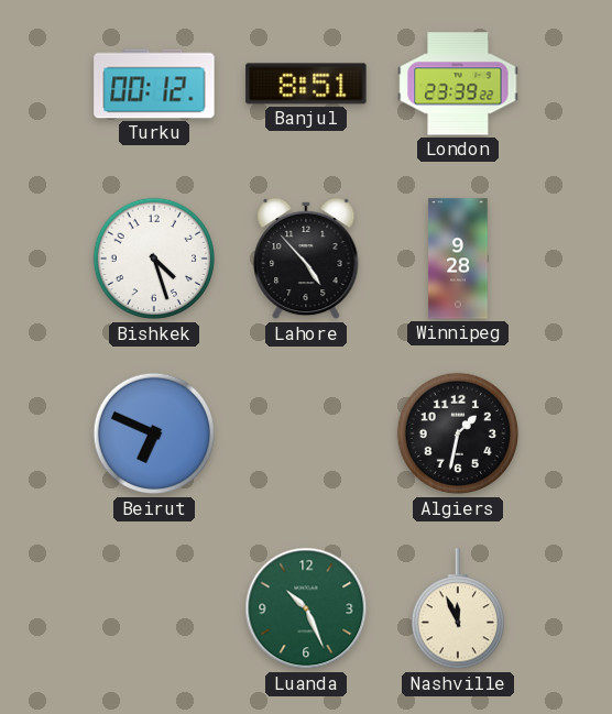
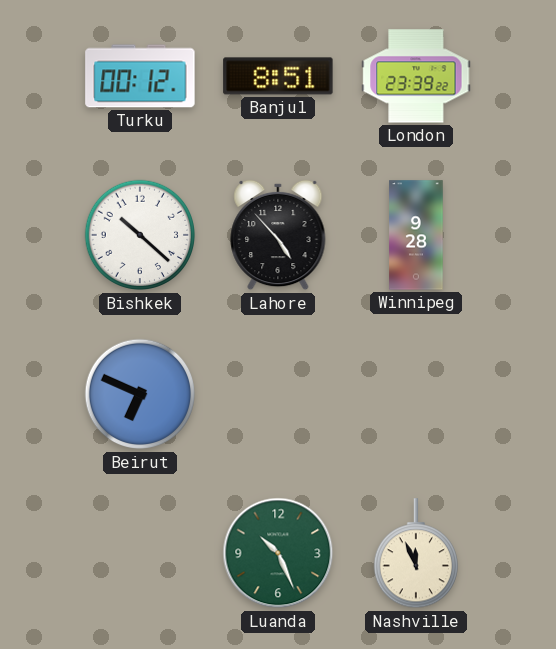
Bishkek: 4:27 -> 10:22 (140, 235)
Algiers: 1:32 -> none (458, 433)
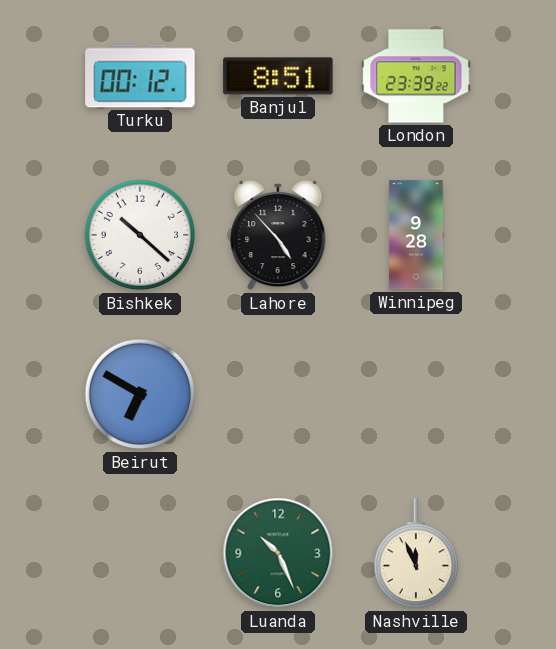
Beirut: 6:49 -> 6:50 (140, 394)
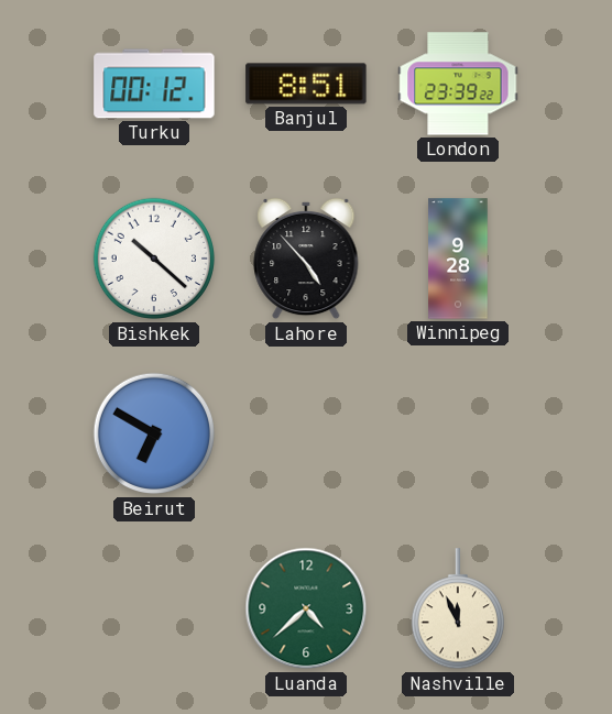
Luanda: 10:26 -> 4:38 (306, 608)
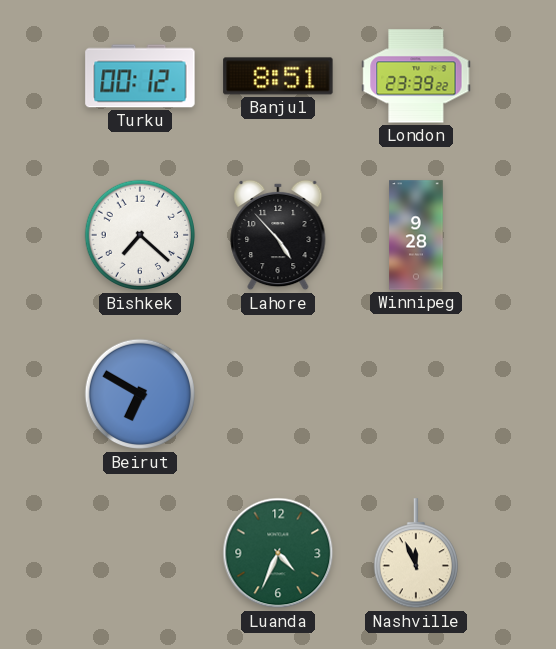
Bishkek: 10:22 -> 7:22 (140, 235)
Luanda: 4:38 -> 4:34 (278, 553)
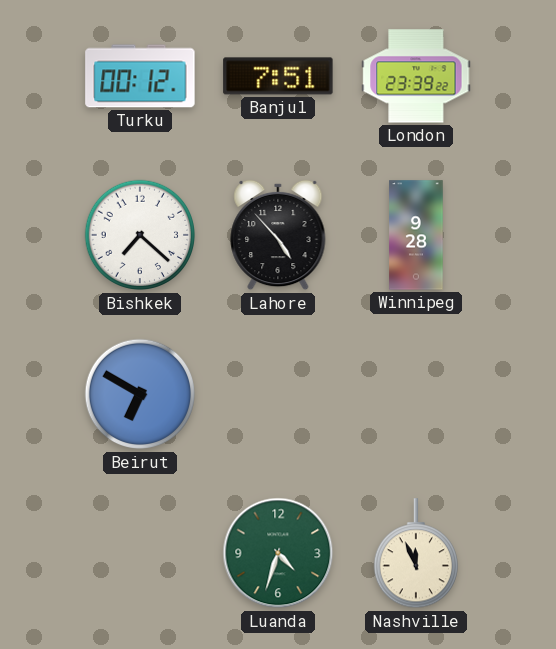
Banjul: 8:51 -> 7:51 (278, 76)
Luanda: 4:34 -> 4:33 (278, 553)
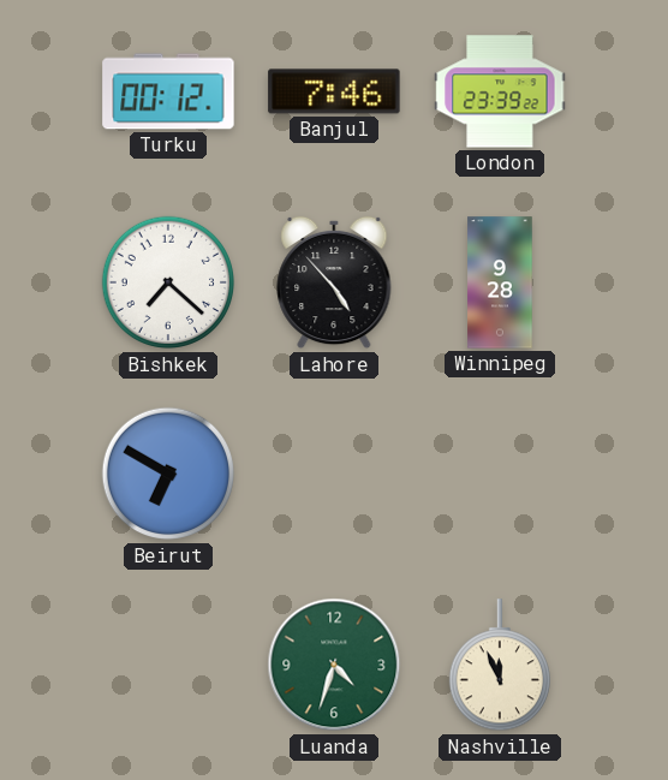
Banjul: 7:51 -> 7:46 (334, 91)
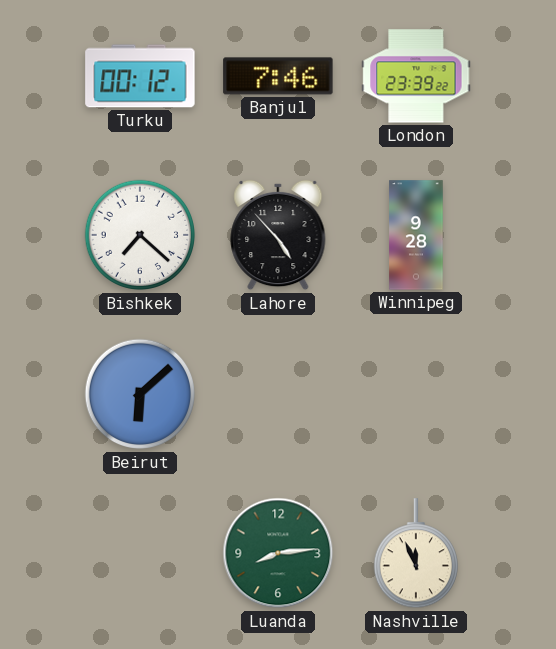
Beirut: 6:50 -> 6:08 (140, 394)
Luanda: 4:33 -> 8:14 (278, 553)
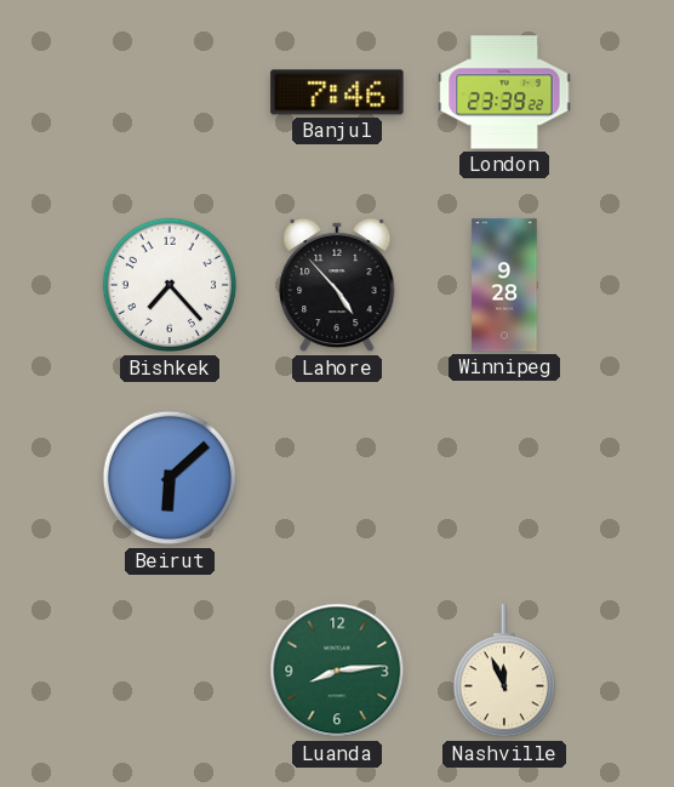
Turku: 00:12 -> none (140, 76)
Bishkek: 7:22 -> 7:23 (170, 285)
